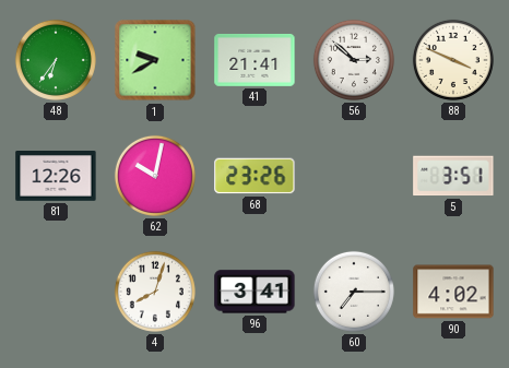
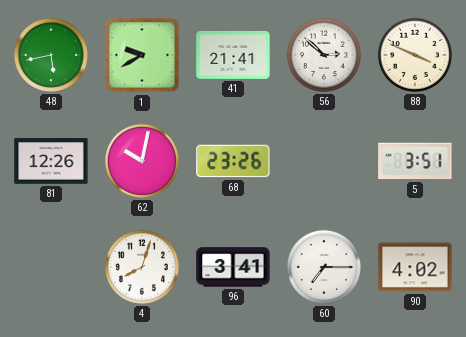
48: 6:36 -> 5:43 (51, 55)
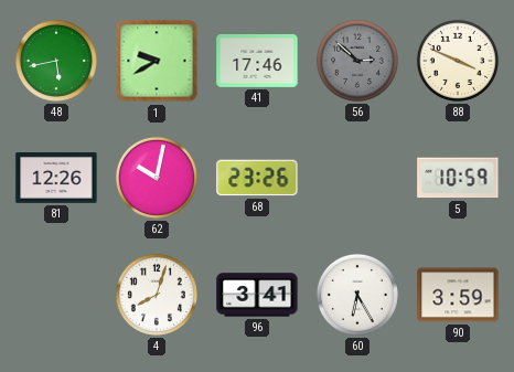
41: 21:41 -> 17:46 (257, 61)
56 dial: white -> grey (357, 61)
5: 3:51 -> 10:59 (458, 178)
60: 7:15 -> 6:25 (357, 295)
90: 4:02 -> 3:59 (458, 295)
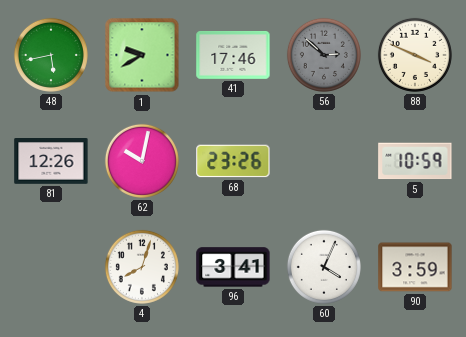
60: 6:25 -> 4:04 (324, 267)
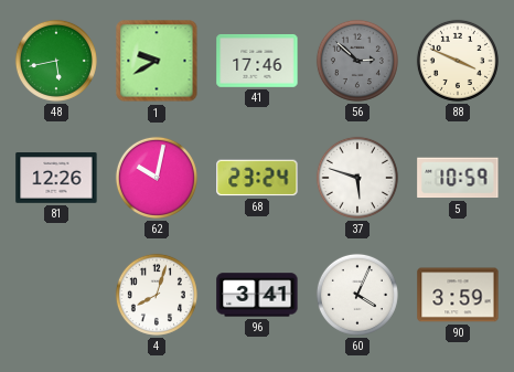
68: 23:26 -> 23:24 (257, 178)
37: none -> 5:48 (357, 178)
